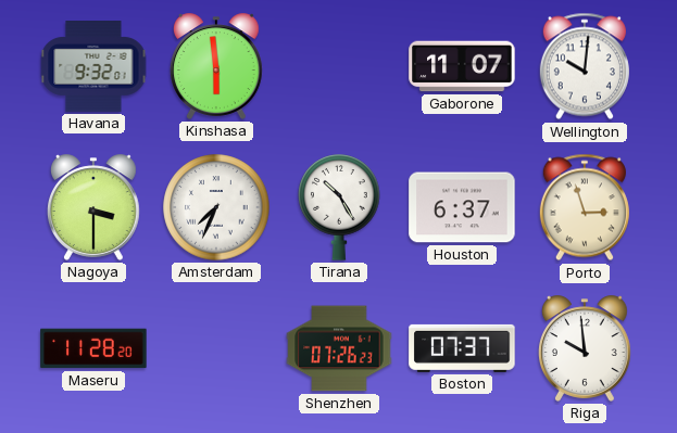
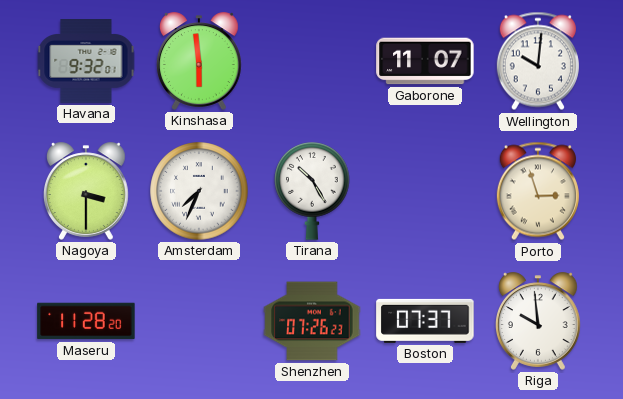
Houston: 6:37 -> none (462, 207)
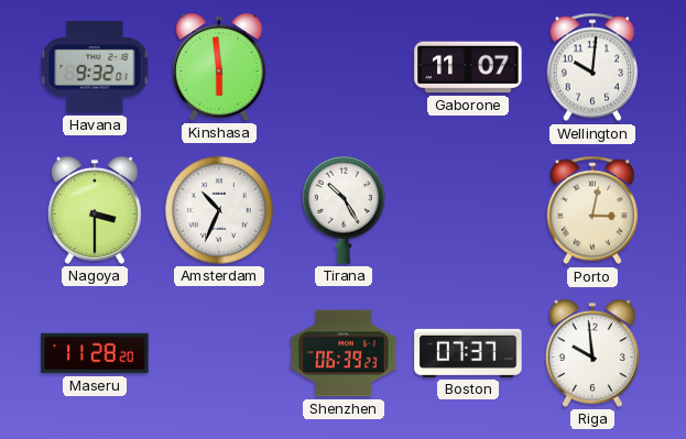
Amsterdam: 7:34 -> 10:34 (219, 210)
Porto: 2:57 -> 3:02 (592, 210)
Shenzhen: 07:26 -> 06:39 (344, 353)
